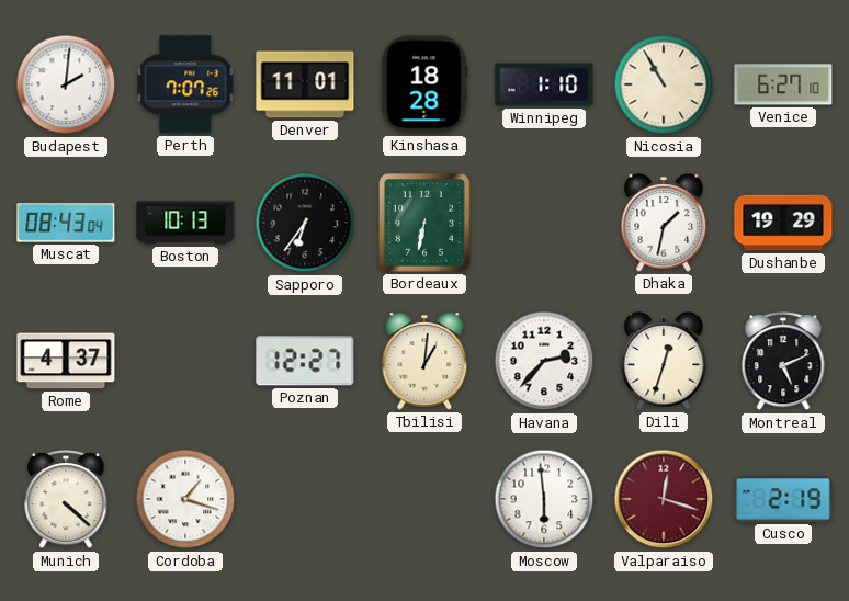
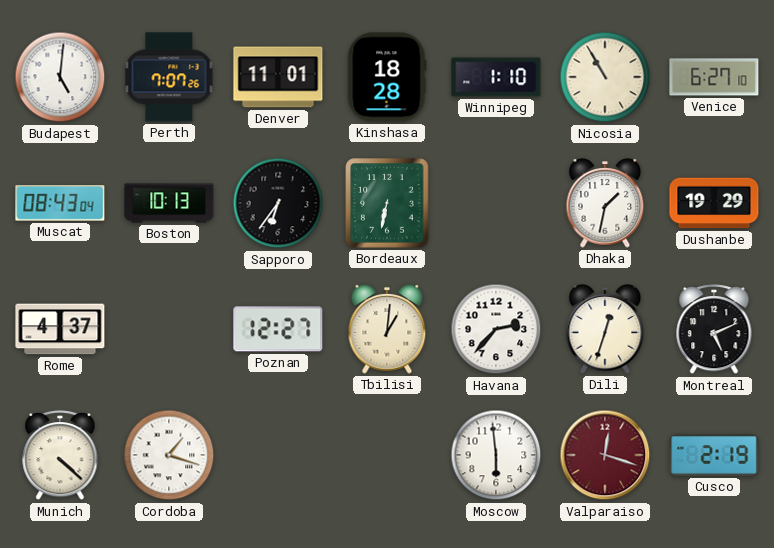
Budapest: 2:01 -> 5:01 (60, 77)
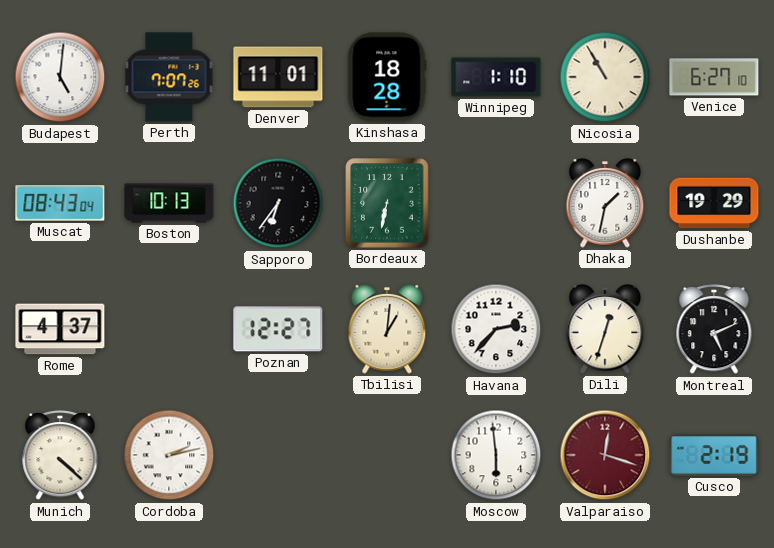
Cordoba: 1:18 -> 2:13 (169, 455)
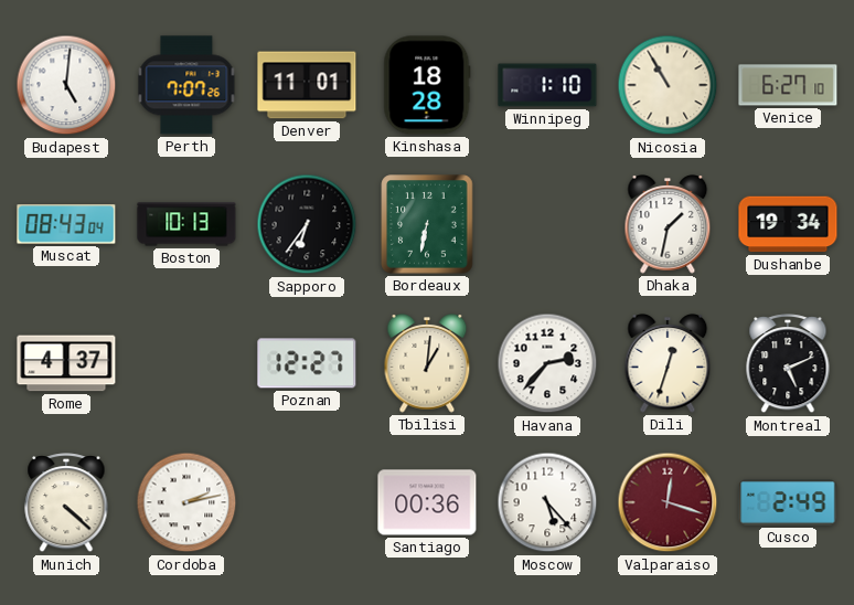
Dushanbe: 19:29 -> 19:34 (788, 224)
Santiago: none -> 00:36 (427, 502)
Moscow: 5:59 -> 5:23 (547, 502)
Cusco: 2:19 -> 2:49 (788, 502)
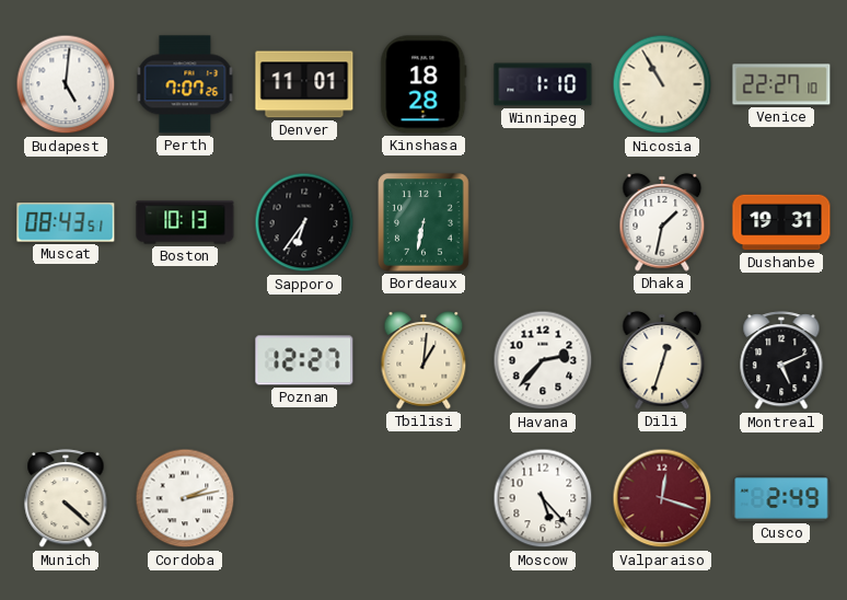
Venice: 6:27 -> 22:27 (781, 84)
Muscat: 08:43:04 -> 08:43:51 (66, 222)
Dushanbe: 19:34 -> 19:31 (781, 222)
Rome: 4:37 -> none (66, 363)
Santiago: 00:36 -> none (427, 502)
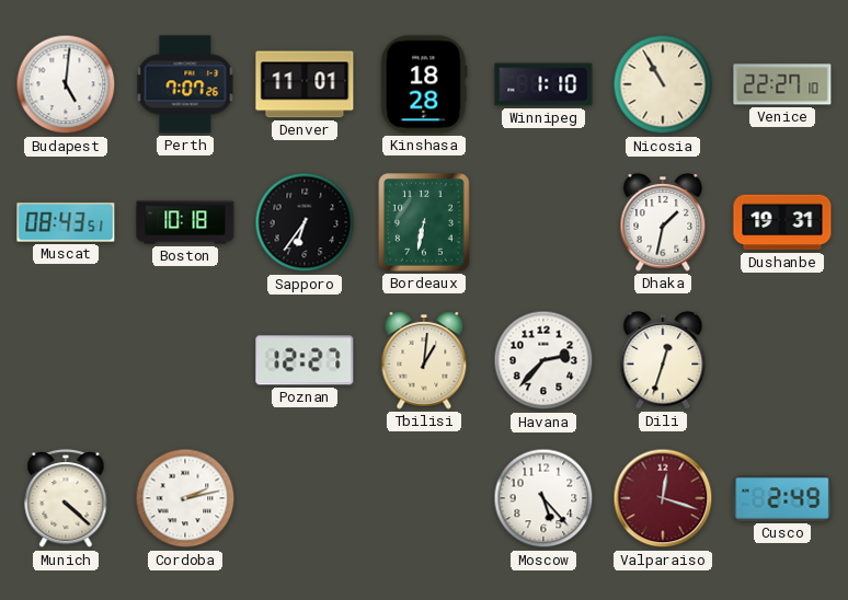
Boston: 10:13 -> 10:18 (185, 222)
Montreal: 5:11 -> none (781, 361)
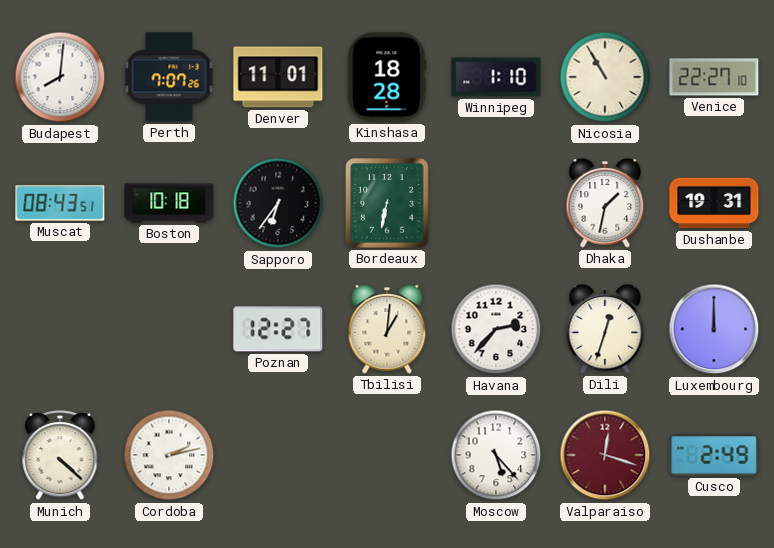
Budapest: 5:01 -> 8:01 (60, 77)
Luxembourg: none -> 12:00 (714, 329)
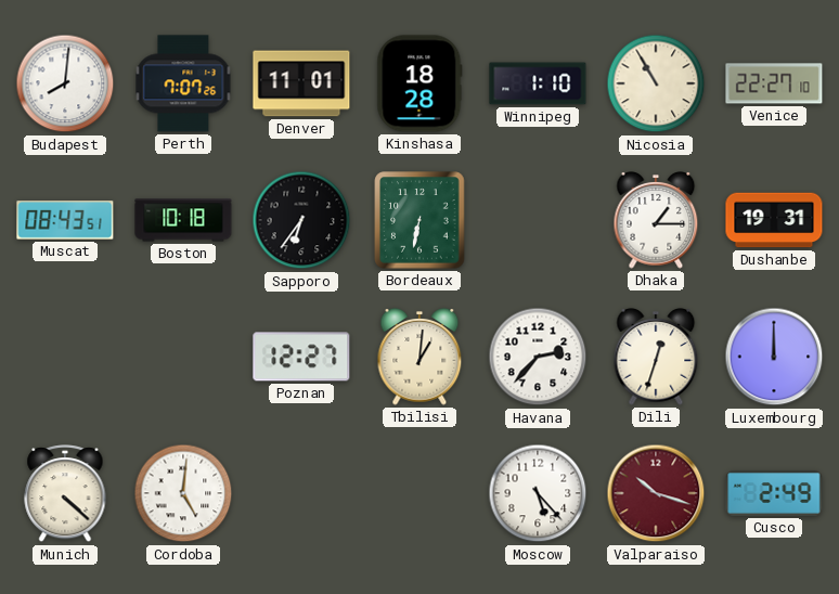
Dhaka: 1:32 -> 1:15 (656, 221)
Cordoba: 2:13 -> 5:01 (183, 493)
Valparaiso: 12:18 -> 10:18 (656, 493)
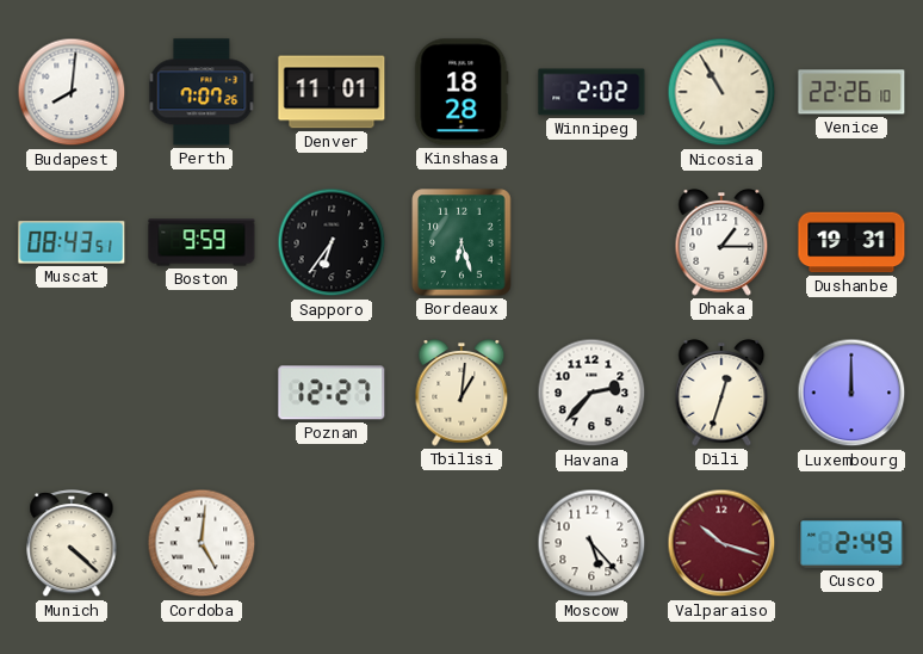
Winnipeg: 1:10 -> 2:02 (591, 92)
Venice: 22:27 -> 22:26 (851, 92)
Boston: 10:18 -> 9:59 (202, 242)
Bordeaux: 6:32 -> 6:27 (461, 242)
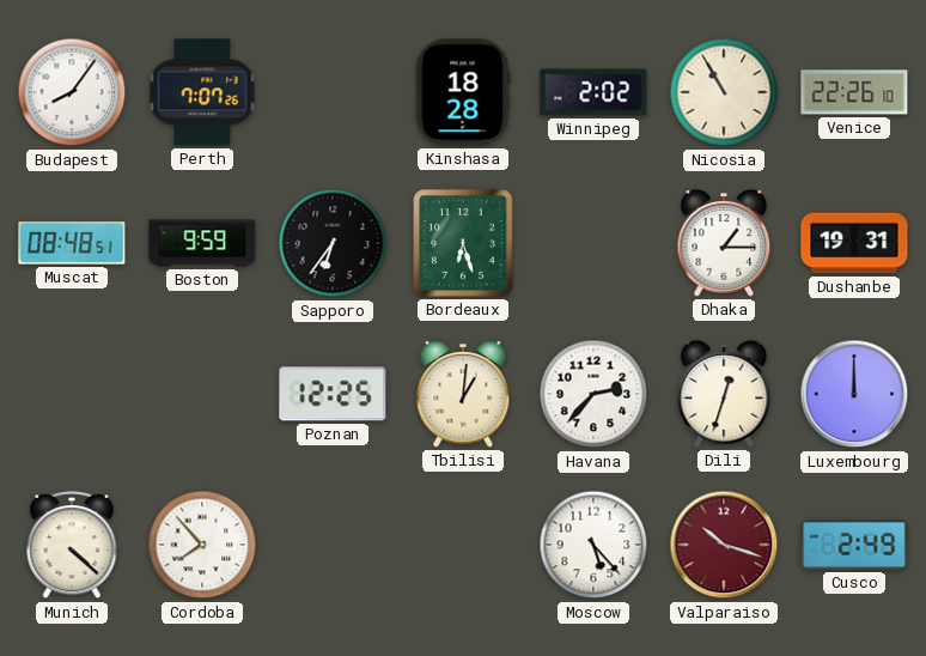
Budapest: 8:01 -> 8:06 (72, 92)
Denver: 11:01 -> none (332, 92)
Muscat: 08:43 -> 08:48 (72, 243)
Poznan: 12:27 -> 12:25 (333, 394)
Cordoba: 5:01 -> 7:53 (202, 545)
